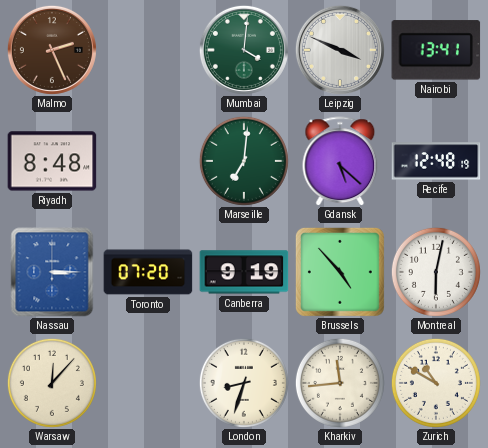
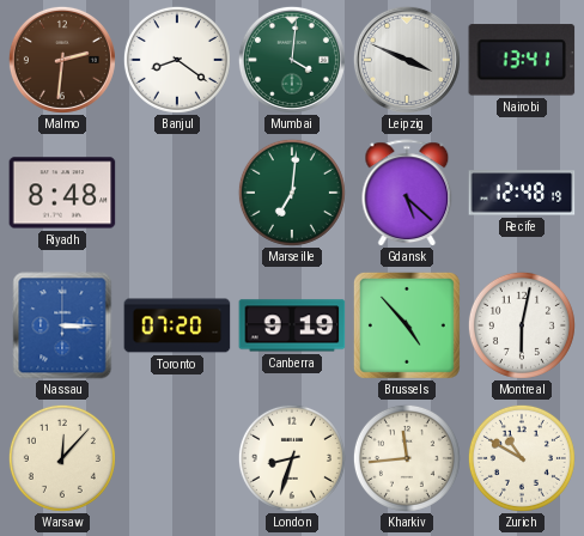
Malmo: 2:26 -> 2:31 (62, 60)
Banjul: none -> 8:21 (177, 60)
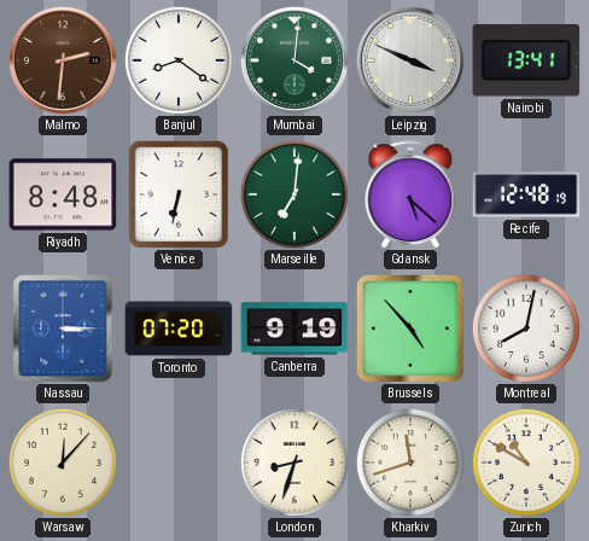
Venice: none -> 6:32 (179, 194)
Montreal: 6:02 -> 8:02 (526, 328)
Kharkiv: 11:44 -> 11:42 (410, 463)
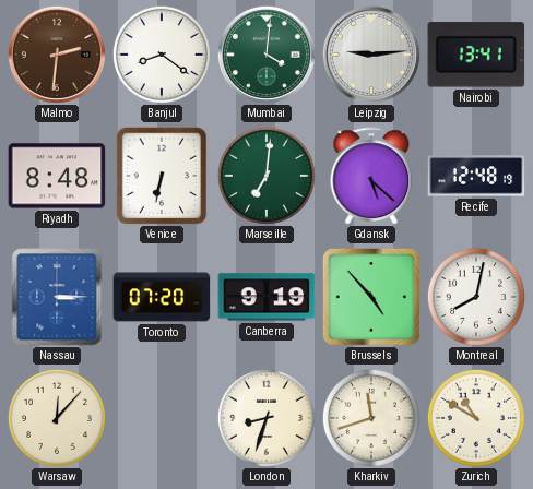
Leipzig: 3:49 -> 9:14 (371, 55)
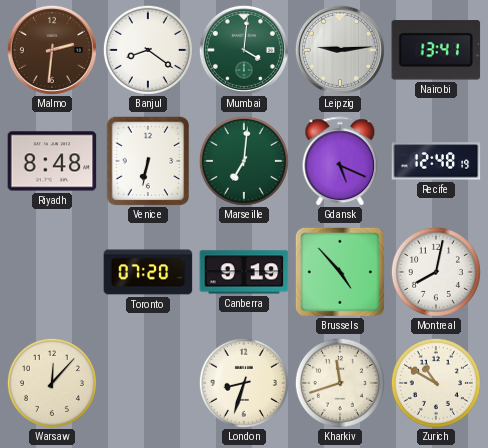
Gdansk: 5:22 -> 5:19 (340, 161)
Nassau: 3:15 -> none (57, 297)
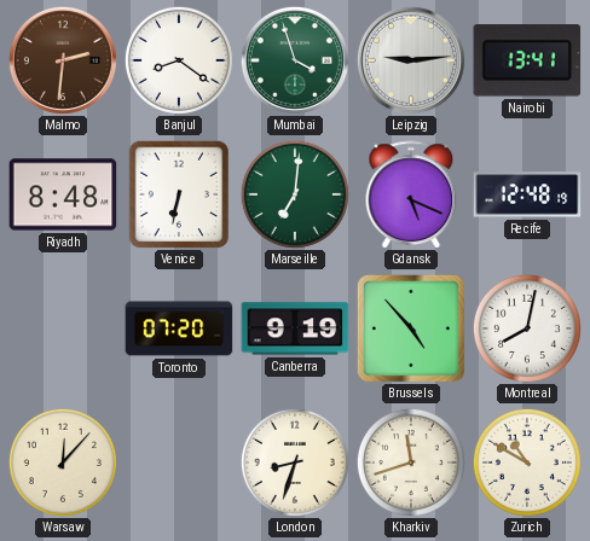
Mumbai: 4:01 -> 3:57 (295, 60)
